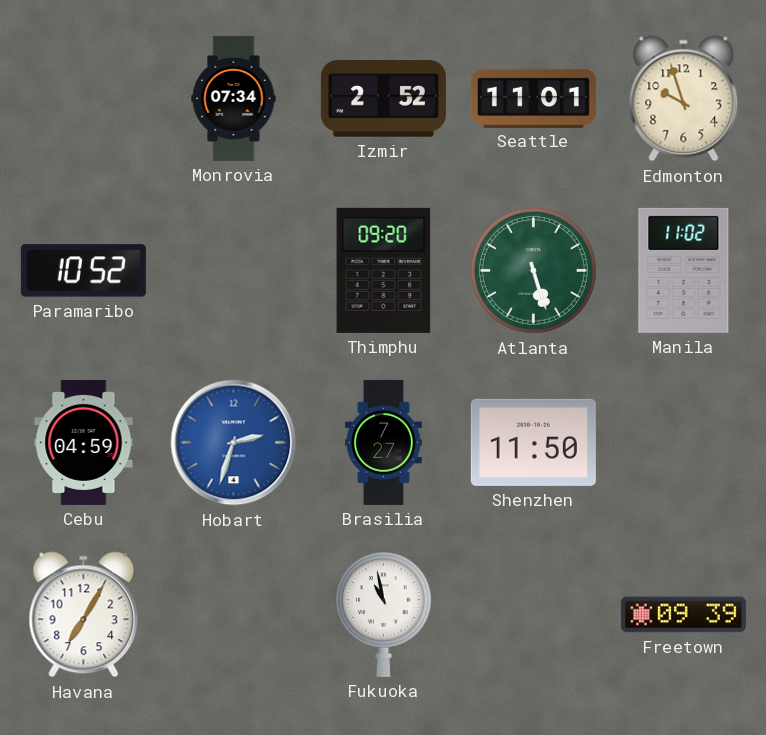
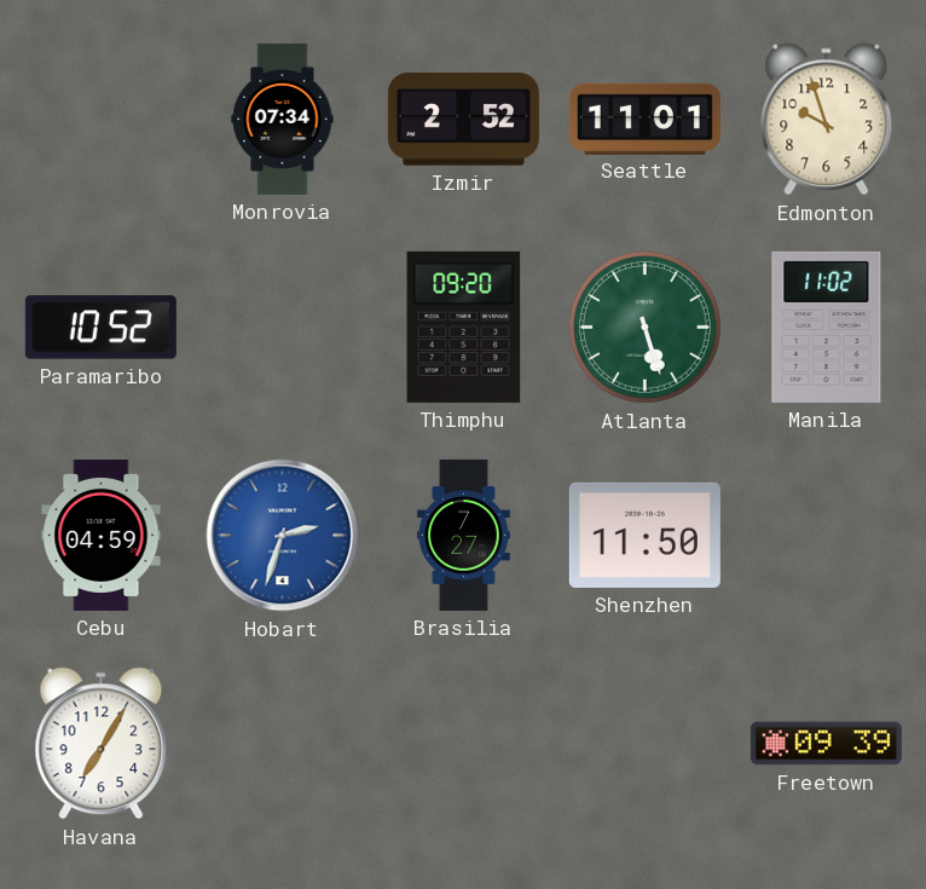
Fukuoka: 10:58 -> none (383, 614)
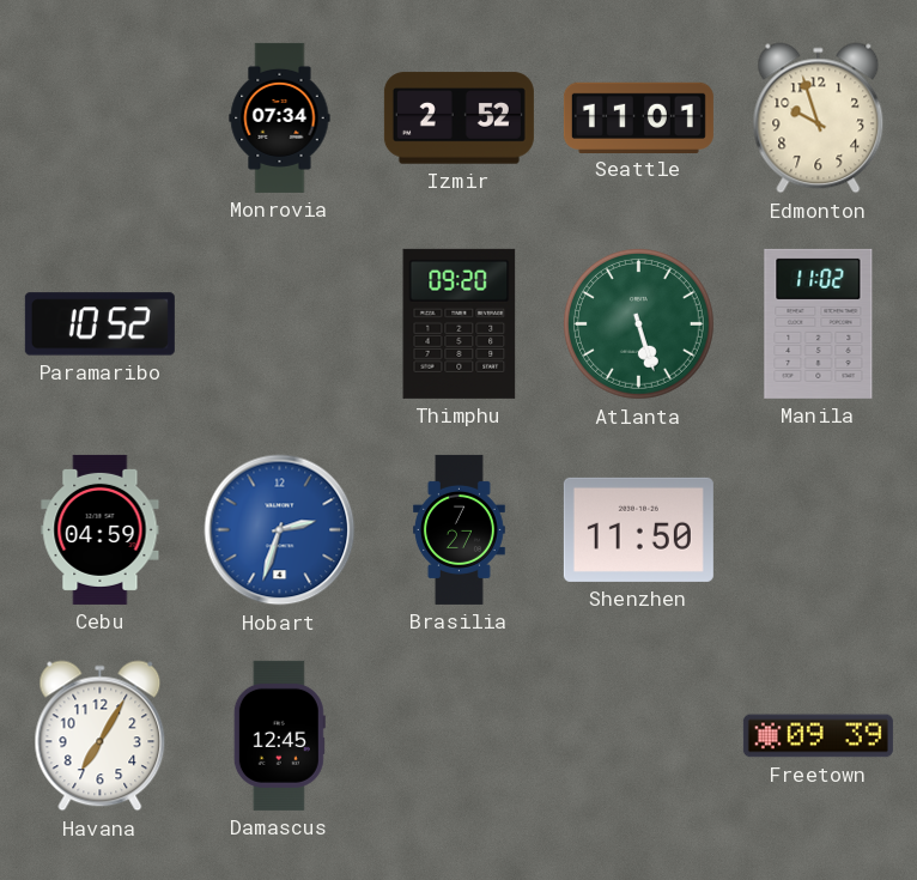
Damascus: none -> 12:45 (279, 735)
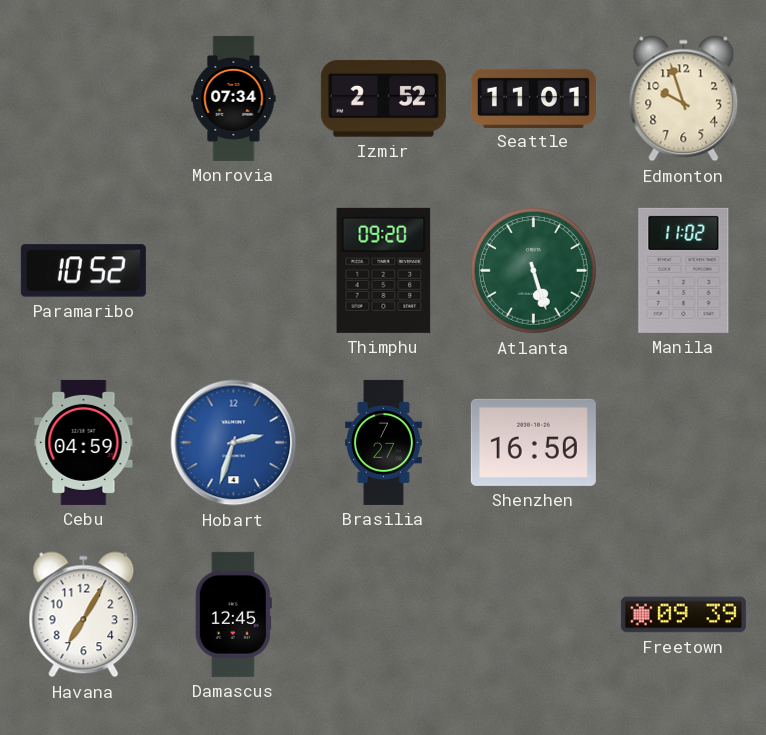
Shenzhen: 11:50 -> 16:50 (533, 442)
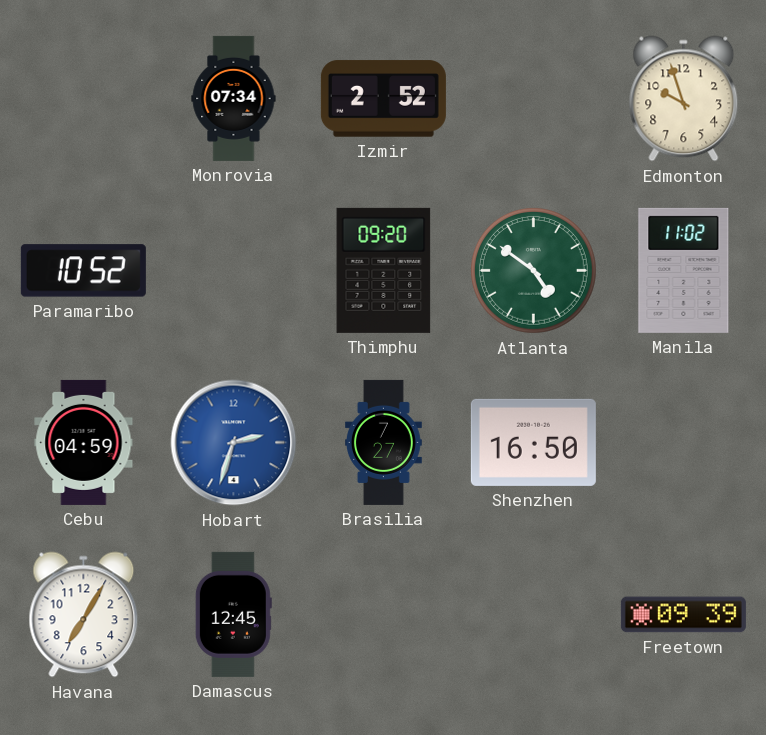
Seattle: 11:01 -> none (533, 98)
Atlanta: 5:27 -> 4:51 (533, 270)
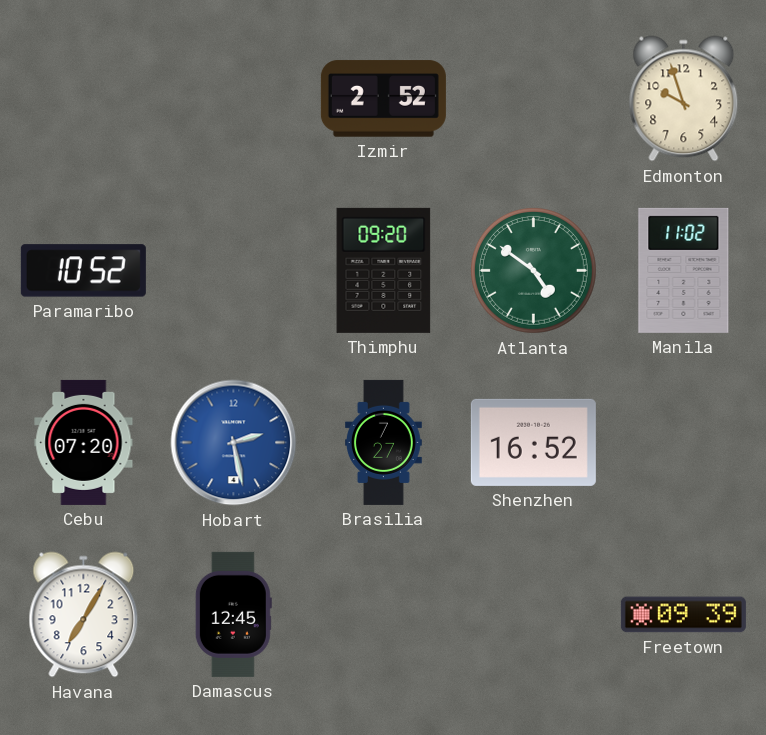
Monrovia: 07:34 -> none (234, 98)
Cebu: 04:59 -> 07:20 (84, 442)
Hobart: 2:33 -> 2:28 (234, 443)
Shenzhen: 16:50 -> 16:52 (533, 442)
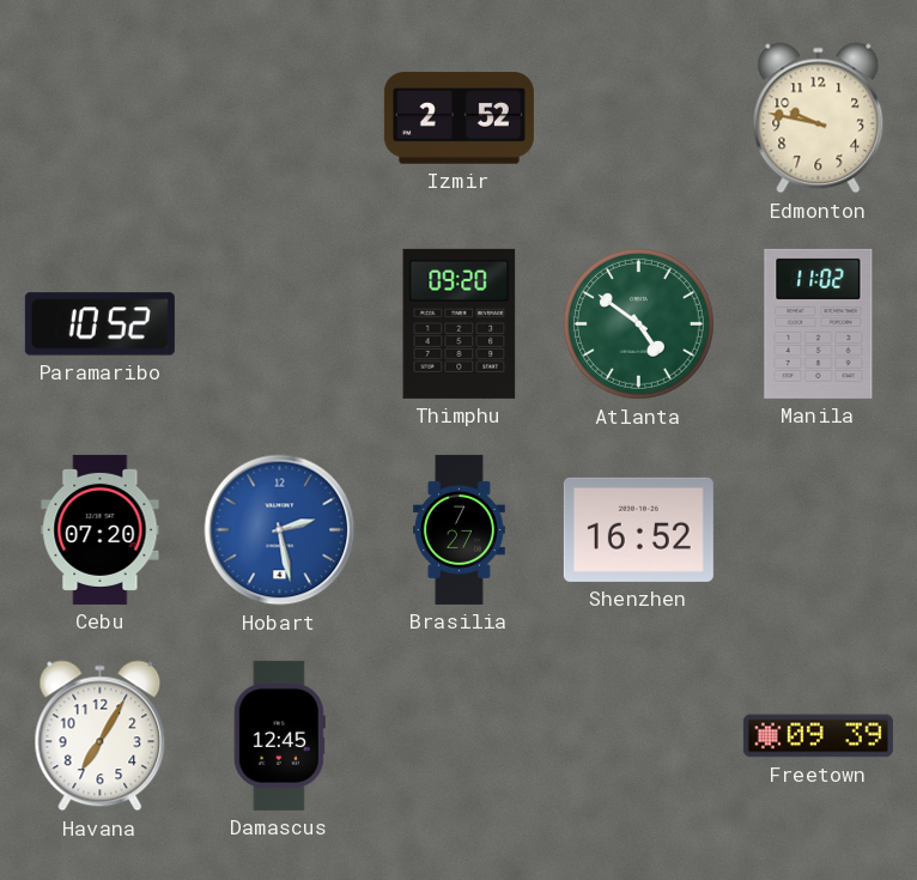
Edmonton: 9:57 -> 9:47 (819, 119)
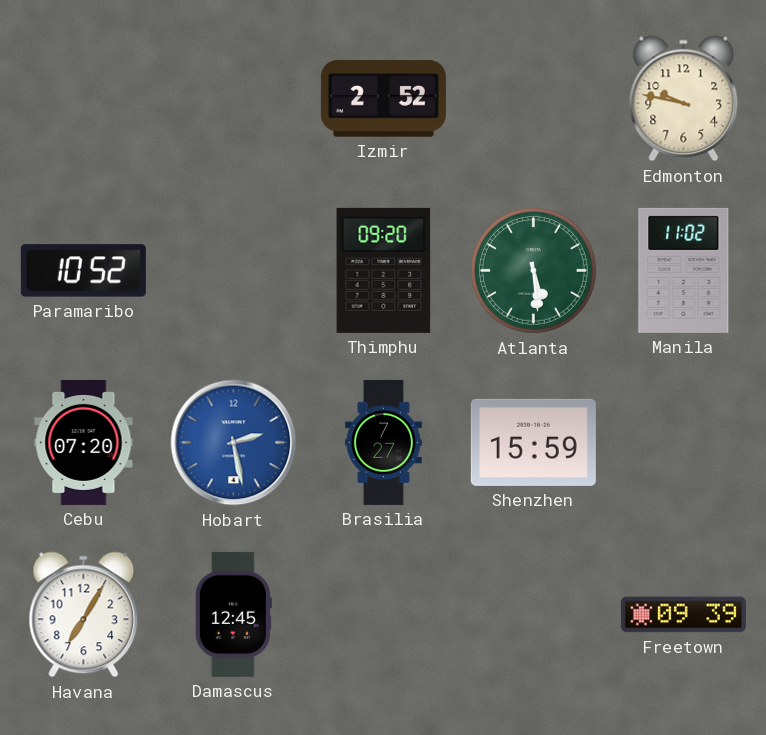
Atlanta: 4:51 -> 5:29 (533, 270)
Shenzhen: 16:52 -> 15:59 (533, 442)
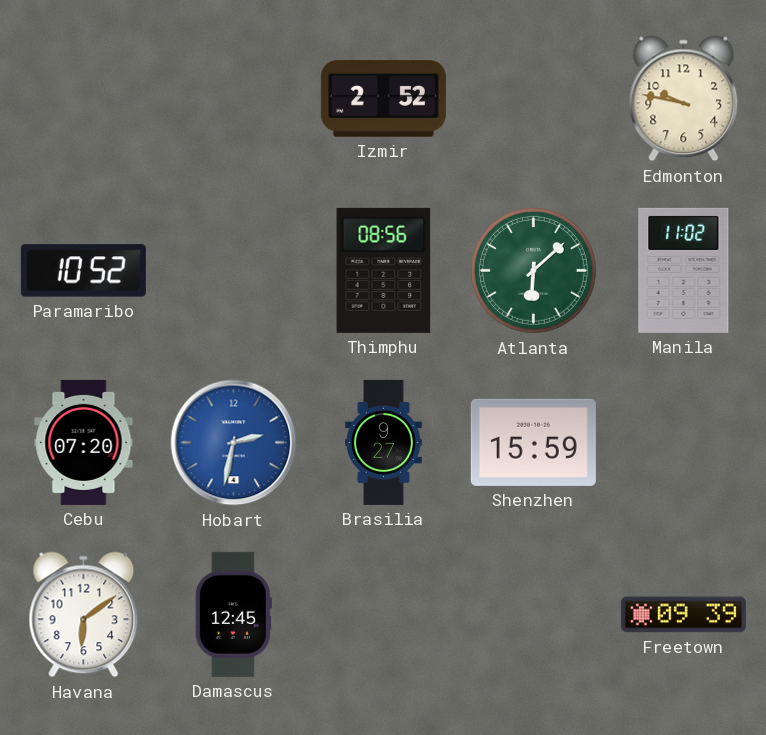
Thimphu: 09:20 -> 08:56 (384, 270)
Atlanta: 5:29 -> 6:08 (533, 270)
Hobart: 2:28 -> 2:32 (234, 443)
Brasilia: 7:27 -> 9:27 (383, 442)
Havana: 7:05 -> 6:09 (84, 615)
